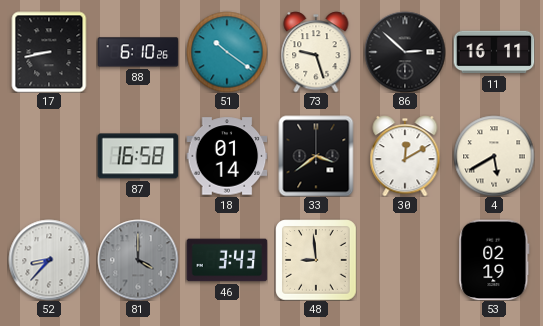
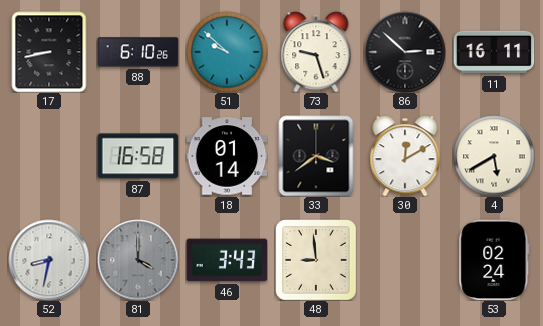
51: 10:21 -> 9:52 (227, 52)
52: 8:37 -> 8:32 (49, 260)
53: 02:19 -> 02:24 (494, 260)
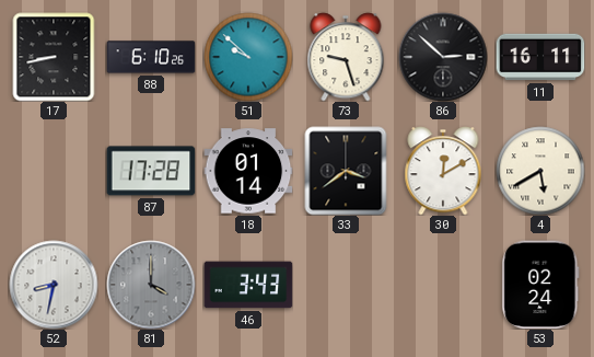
87: 16:58 -> 17:28 (151, 171)
48: 8:59 -> none (316, 260)
